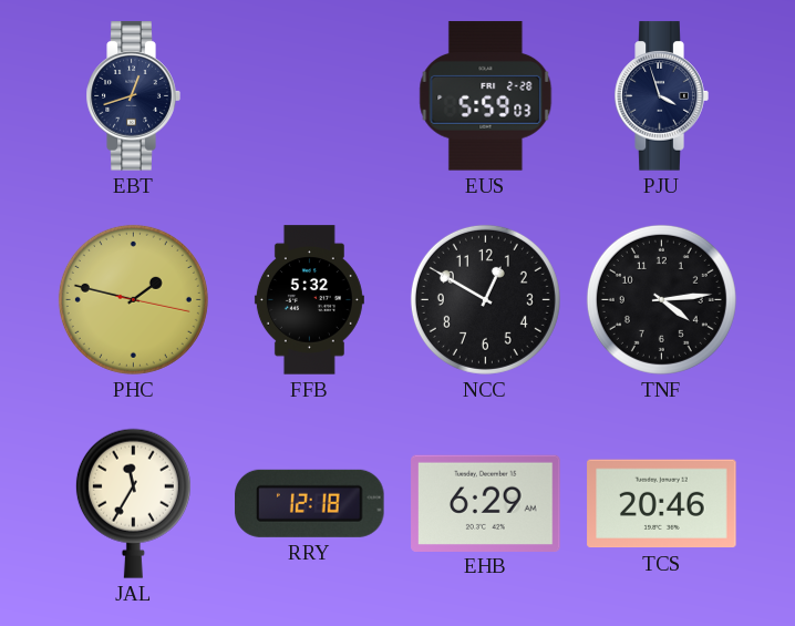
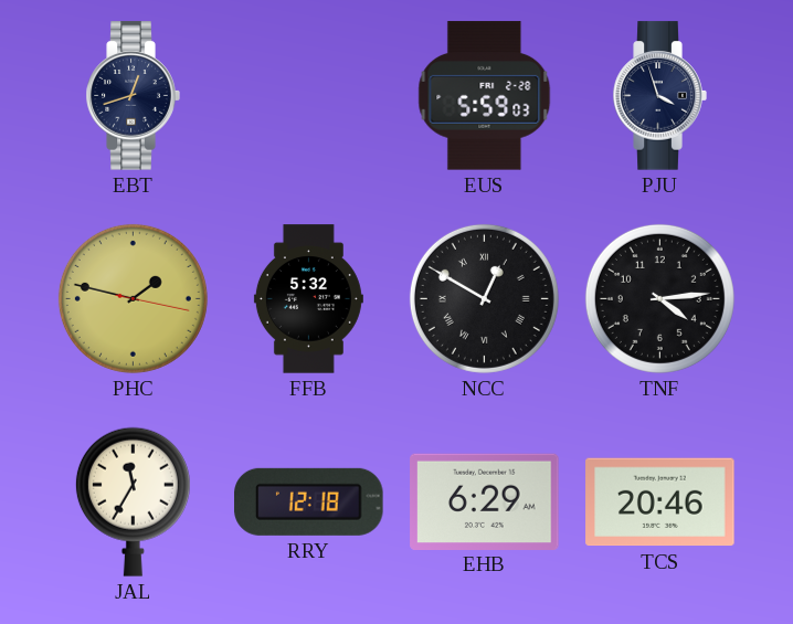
NCC numerals: Arabic -> Roman (484, 298)
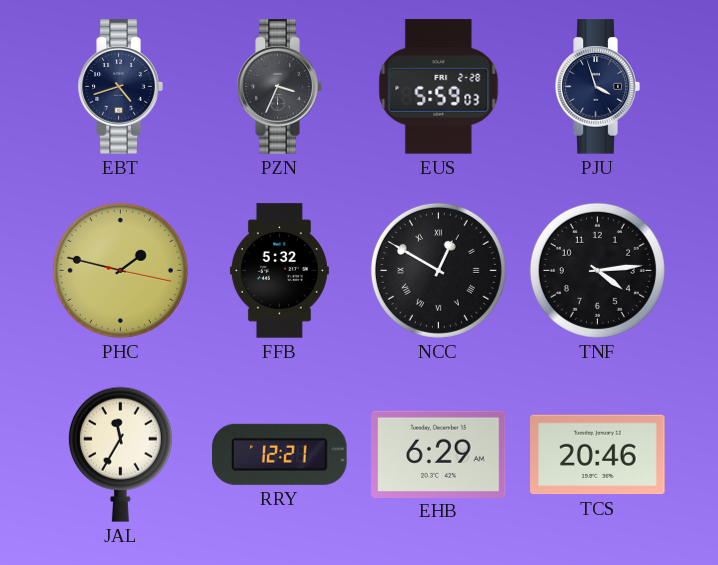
EBT: 12:42 -> 4:42 (120, 87)
PZN: none -> 3:34 (279, 87)
RRY: 12:18 -> 12:21 (280, 454)
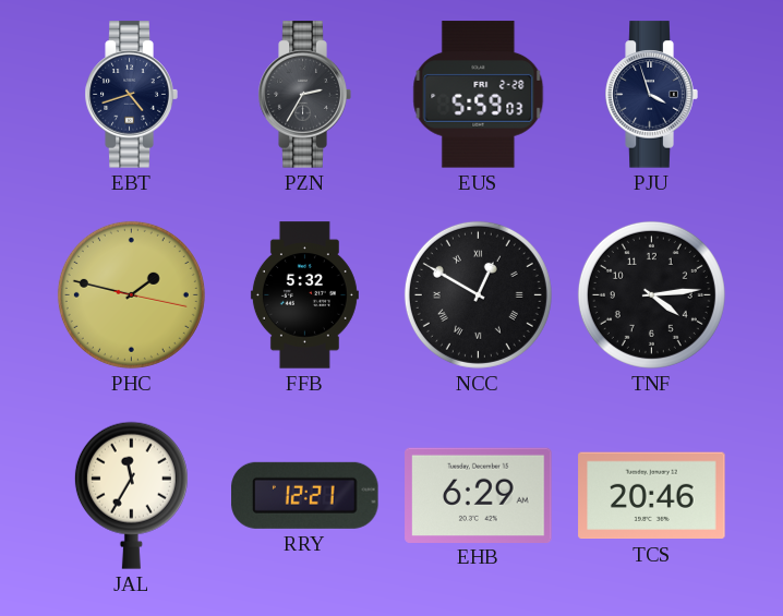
PZN: 3:34 -> 2:35 (304, 95)
